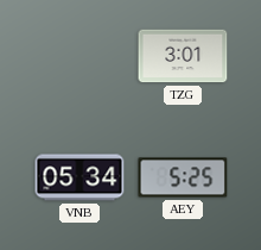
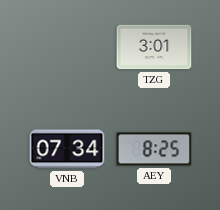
VNB: 05:34 -> 07:34 (67, 149)
AEY: 5:25 -> 8:25 (154, 149)
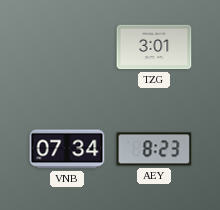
AEY: 8:25 -> 8:23 (154, 149)
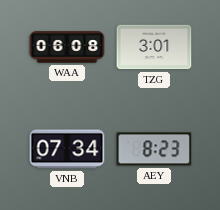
WAA: none -> 06:08 (67, 47)
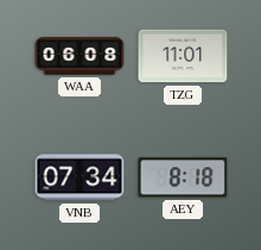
TZG: 3:01 -> 11:01 (183, 56)
AEY: 8:23 -> 8:18 (183, 177)
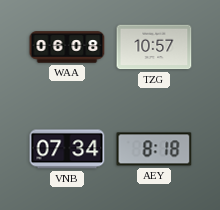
TZG: 11:01 -> 10:57 (154, 47)
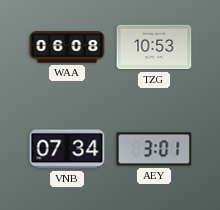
TZG: 10:57 -> 10:53 (154, 47)
AEY: 8:18 -> 3:01 (154, 149)
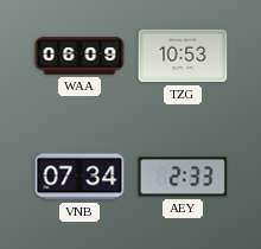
WAA: 06:08 -> 06:09 (79, 56)
AEY: 3:01 -> 2:33 (183, 177)
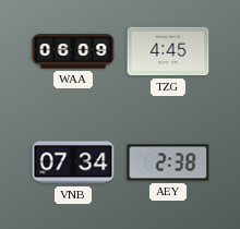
TZG: 10:53 -> 4:45 (168, 51)
AEY: 2:33 -> 2:38 (168, 162)
